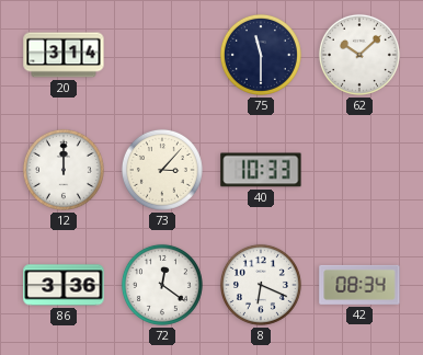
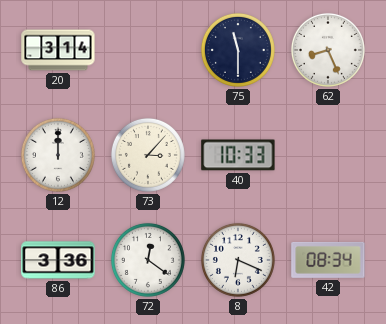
62: 10:08 -> 8:26 (328, 50)
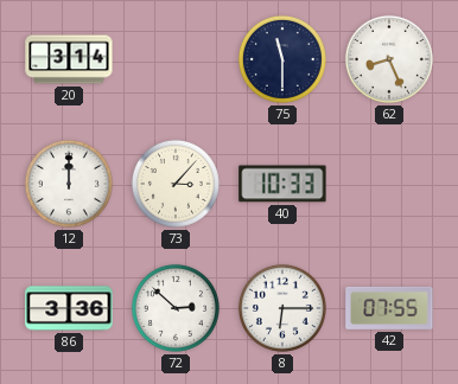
72: 12:21 -> 2:52 (176, 308)
8: 6:19 -> 6:15 (282, 308)
42: 08:34 -> 07:55 (389, 308)
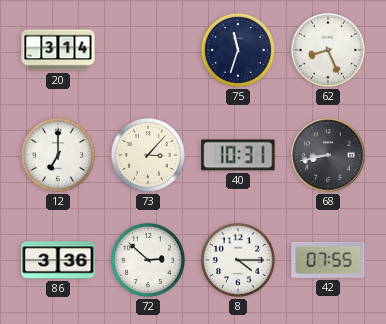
75: 11:30 -> 11:33 (238, 50)
12: 12:00 -> 7:00 (58, 155)
40: 10:33 -> 10:31 (238, 155)
68: none -> 8:43 (328, 155)
8: 6:15 -> 4:15 (238, 260)
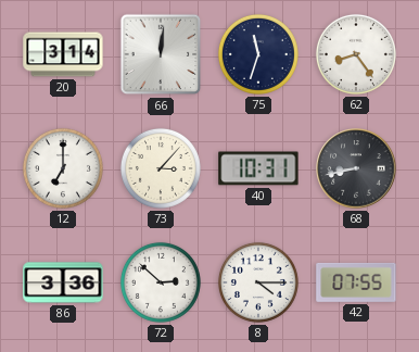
66: none -> 12:01 (161, 54)
62: 8:26 -> 8:24 (356, 54)
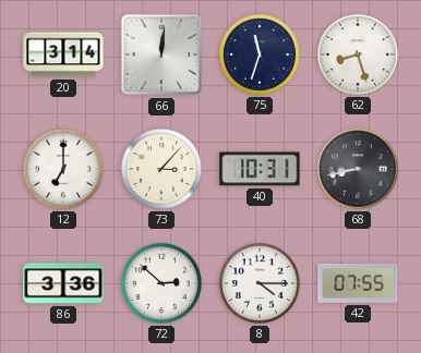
62: 8:24 -> 8:27 (358, 54)
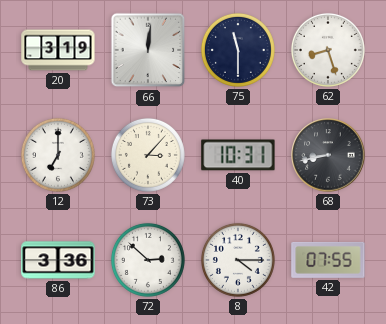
20: 3:14 -> 3:19 (58, 50)
75: 11:33 -> 11:30 (238, 50)
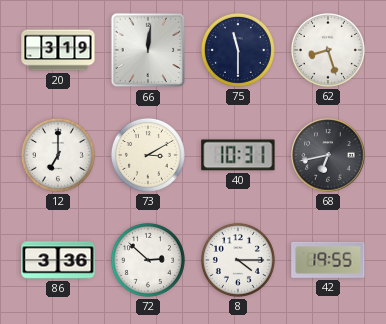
73: 3:07 -> 3:10 (148, 155)
68: 8:43 -> 6:43 (328, 155)
42: 07:55 -> 19:55 (328, 260)
